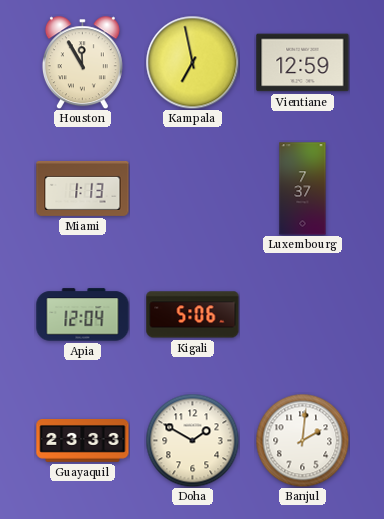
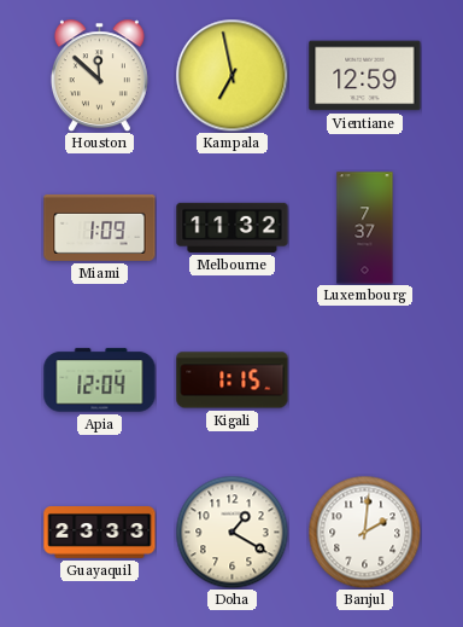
Houston: 11:55 -> 11:52 (99, 75)
Miami: 1:13 -> 1:09 (100, 227)
Melbourne: none -> 11:32 (233, 227)
Kigali: 5:06 -> 1:15 (233, 381)
Doha: 1:50 -> 1:20 (231, 532)
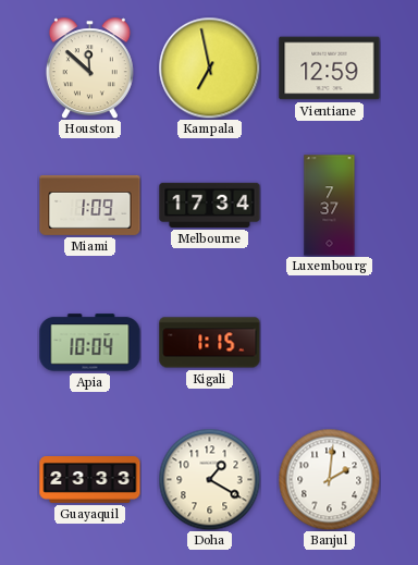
Melbourne: 11:32 -> 17:34 (210, 205)
Apia: 12:04 -> 10:04 (90, 343)
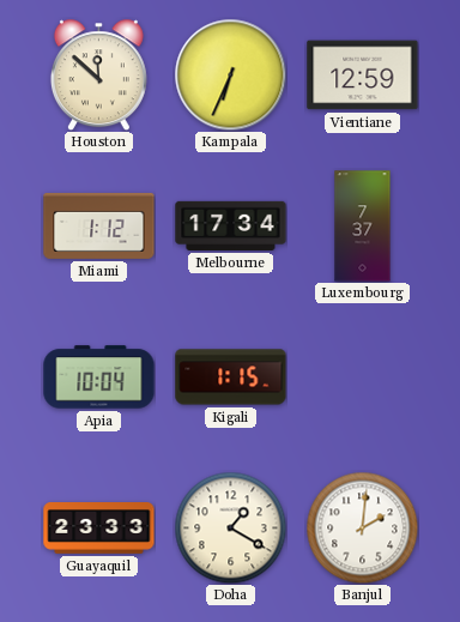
Kampala: 6:58 -> 6:34 (230, 74)
Miami: 1:09 -> 1:12 (99, 225)
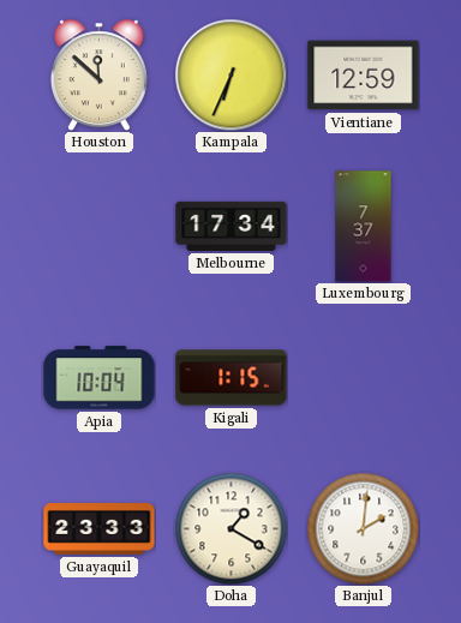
Miami: 1:12 -> none (99, 225)
